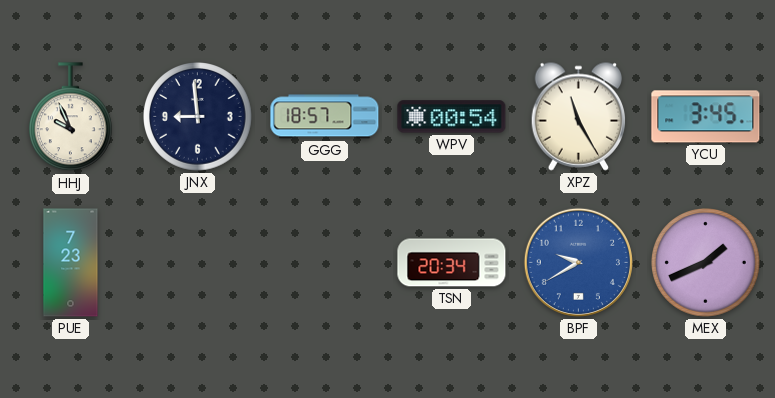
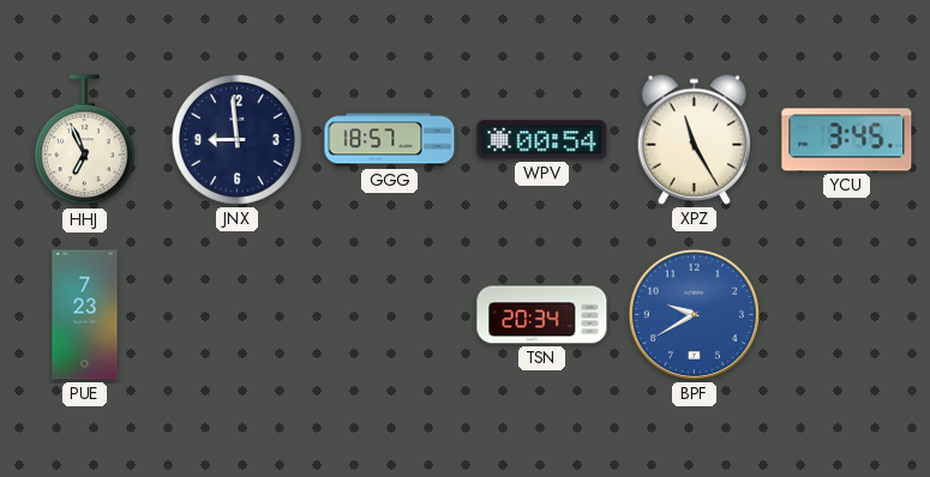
HHJ: 9:56 -> 6:56 (85, 140)
MEX: 1:41 -> none (706, 263)
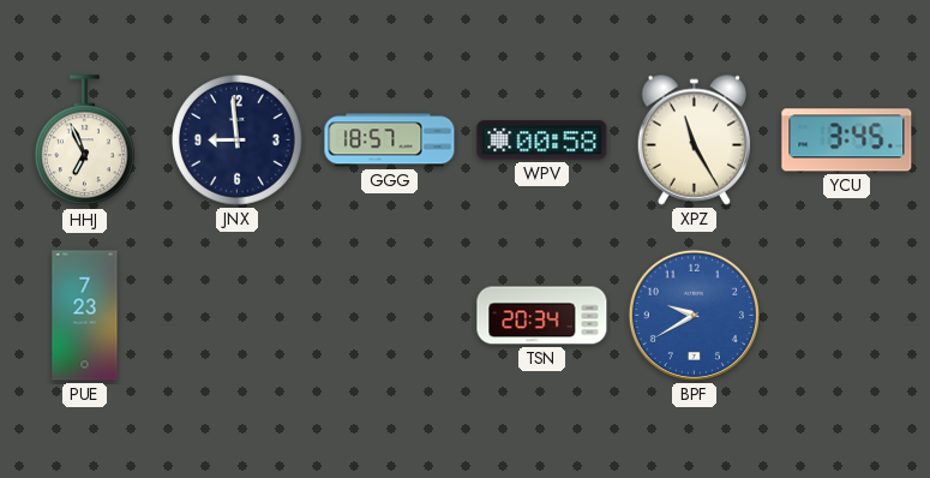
WPV: 00:54 -> 00:58 (542, 141)
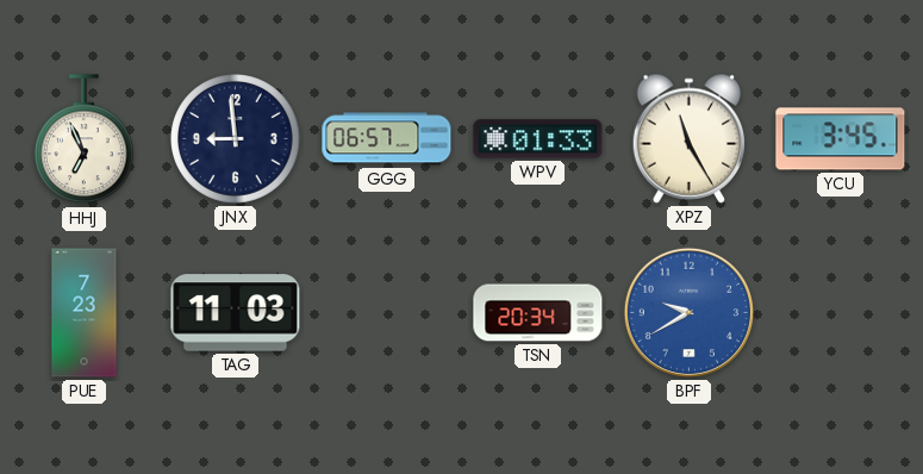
GGG: 18:57 -> 06:57 (387, 139)
WPV: 00:58 -> 01:33 (538, 139)
TAG: none -> 11:03 (236, 313)
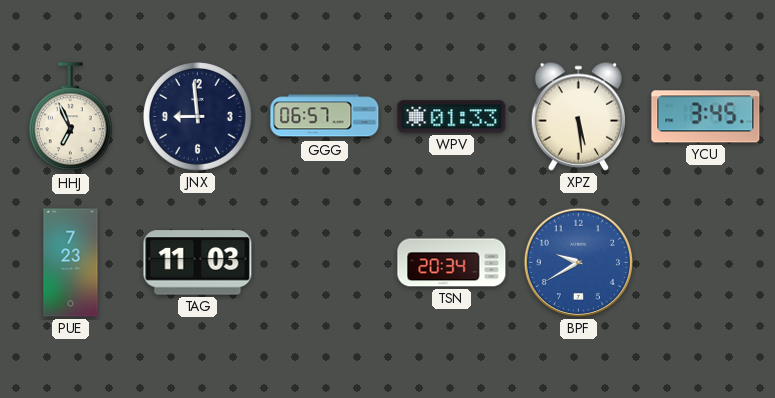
XPZ: 11:25 -> 5:29 (579, 116)
